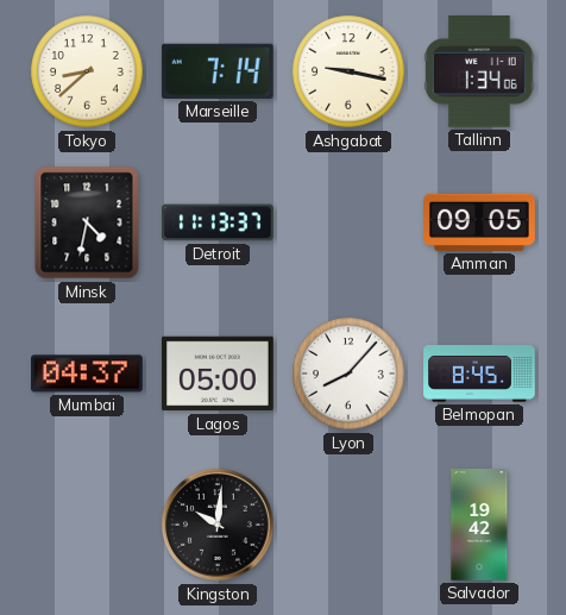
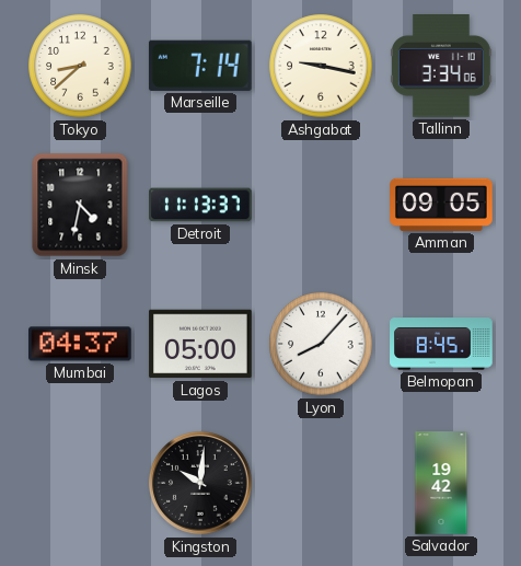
Tallinn: 1:34 -> 3:34 (442, 67)
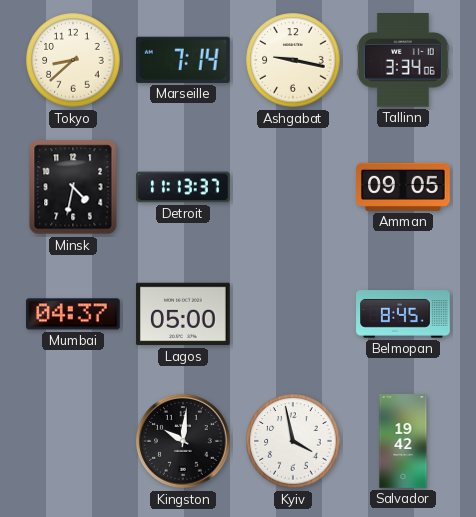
Lyon: 8:07 -> none (321, 344)
Kyiv: none -> 3:58 (293, 441)
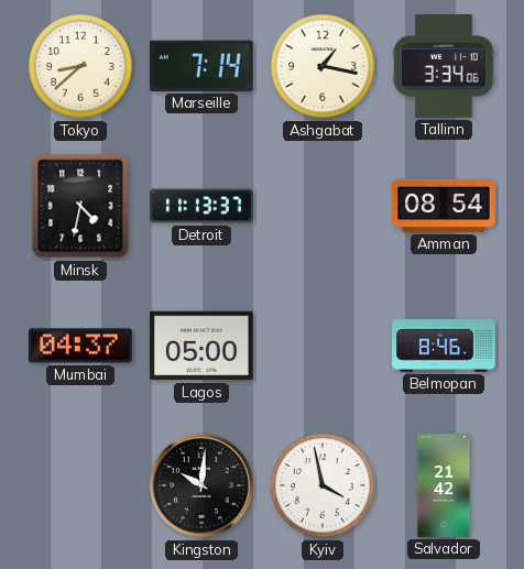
Ashgabat: 9:17 -> 1:17 (323, 66)
Amman: 09:05 -> 08:54 (444, 206)
Belmopan: 8:45 -> 8:46 (444, 346)
Salvador: 19:42 -> 21:42 (444, 485)
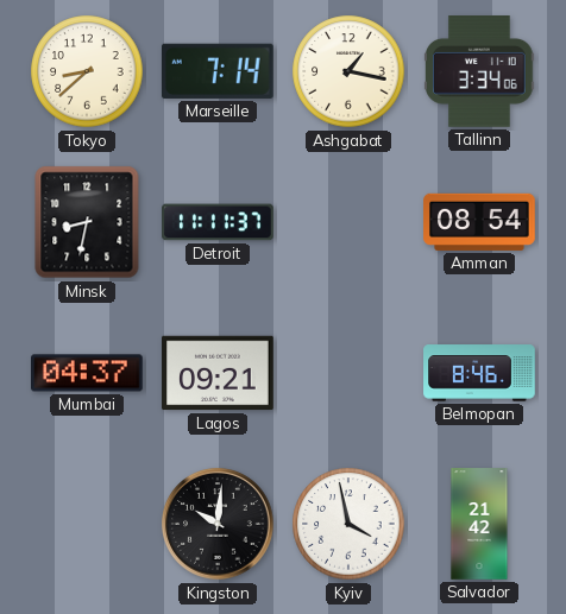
Minsk: 4:32 -> 8:32 (87, 222)
Detroit: 11:13 -> 11:11 (218, 222)
Lagos: 05:00 -> 09:21 (218, 373)
